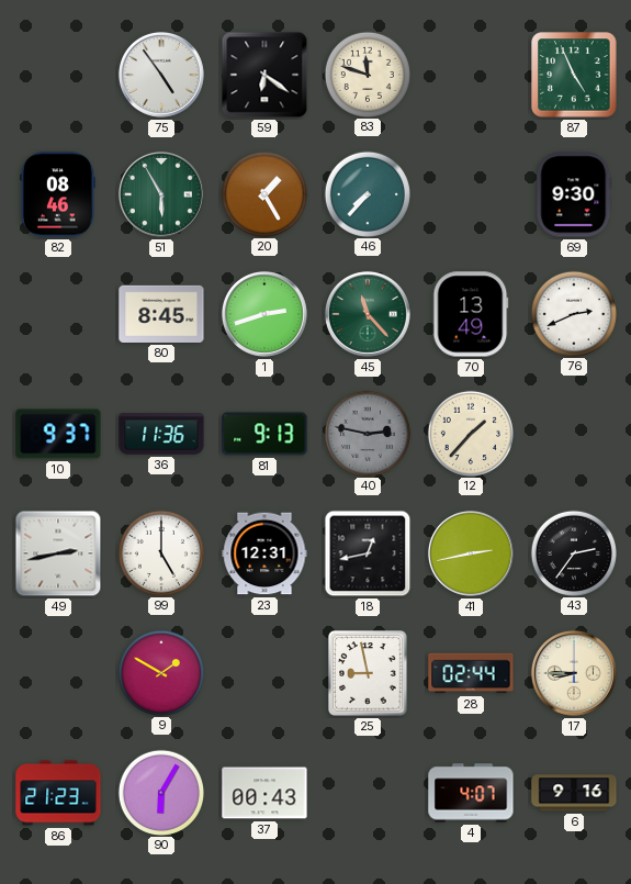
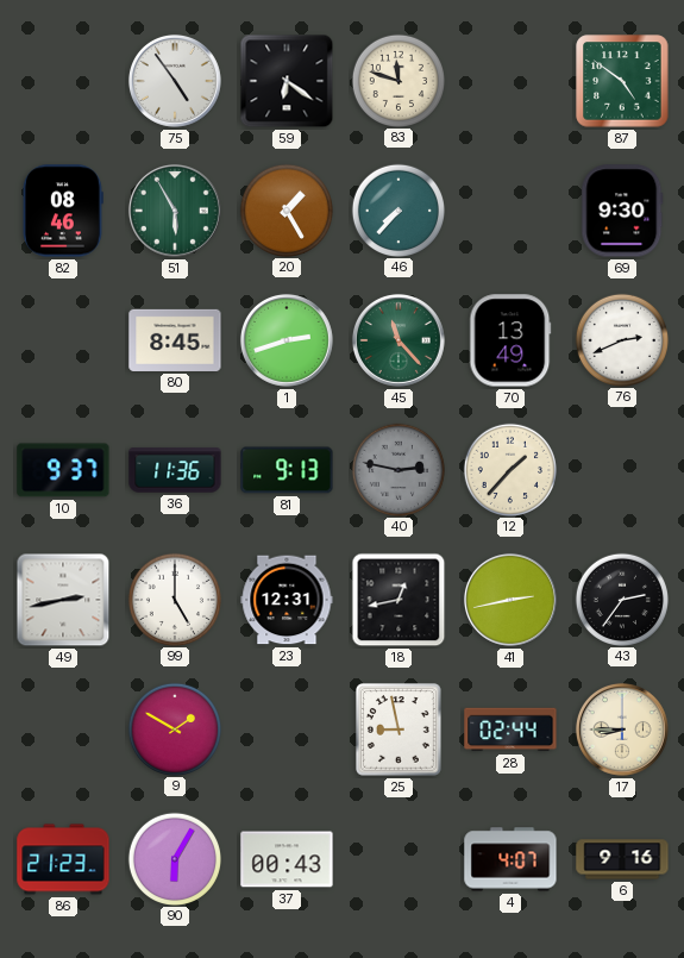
87: 4:56 -> 4:51 (622, 81)
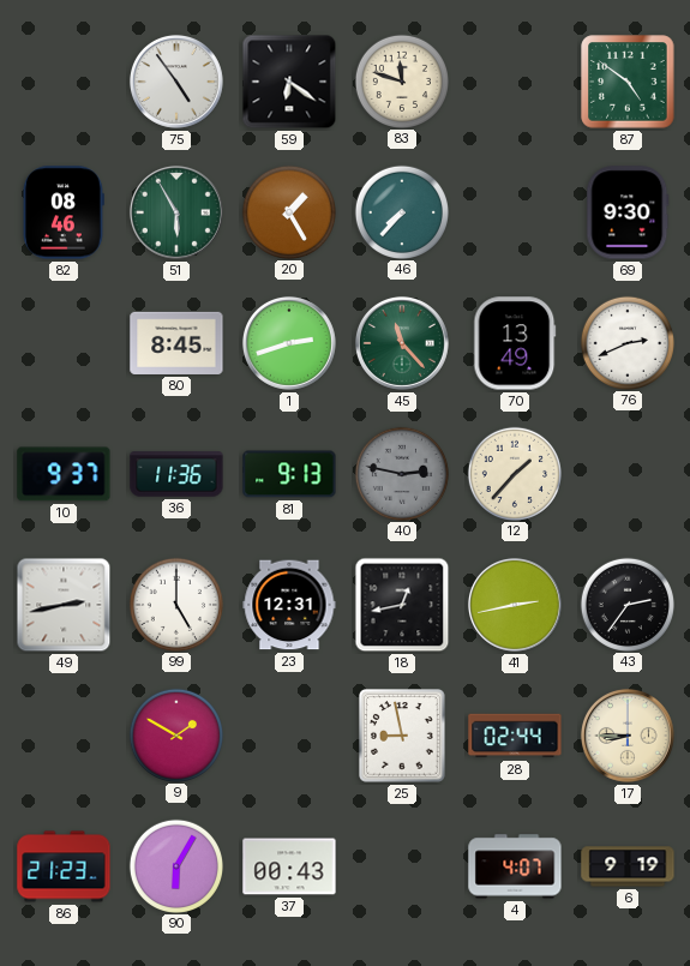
6: 9:16 -> 9:19 (628, 866)
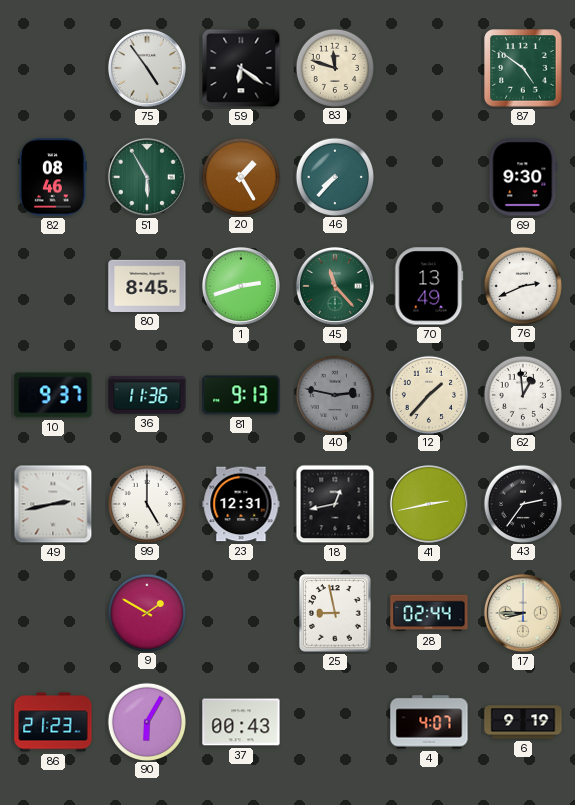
62: none -> 12:59 (522, 394)
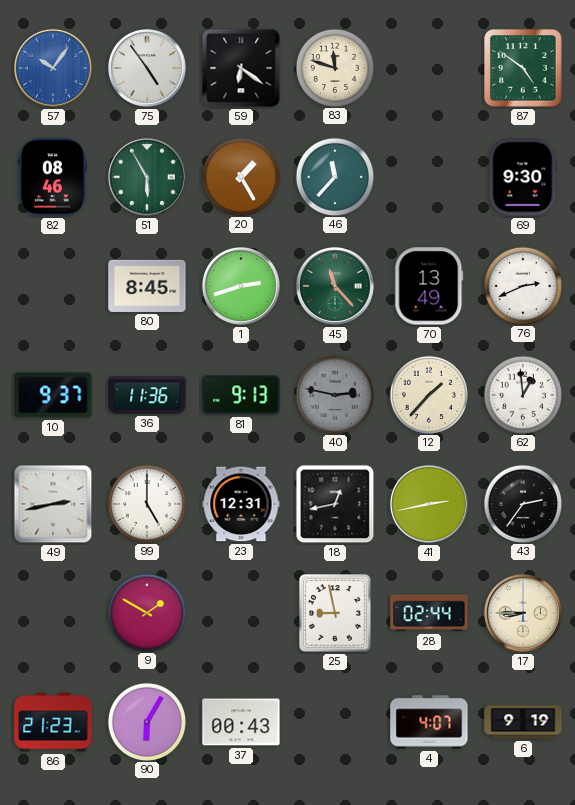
57: none -> 10:06 (53, 68)
46: 7:37 -> 11:37 (334, 176)
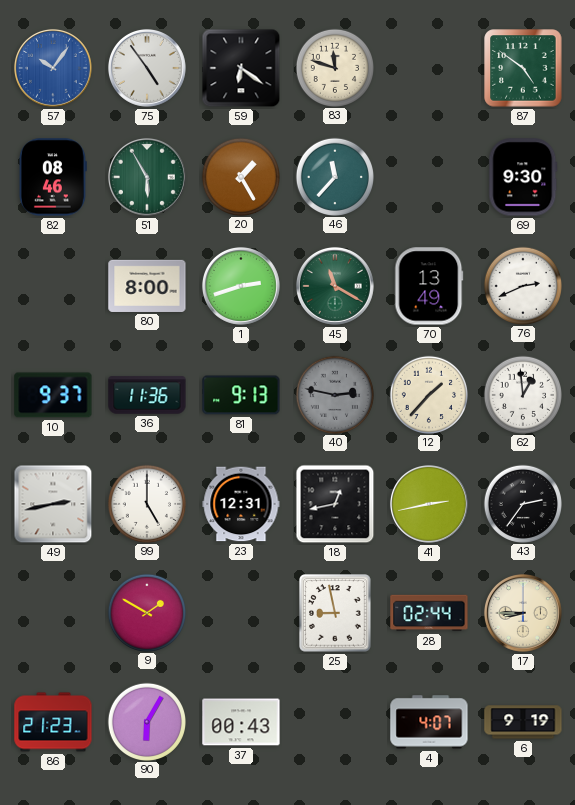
80: 8:45 -> 8:00 (147, 286)
45: 11:23 -> 11:20 (335, 286)
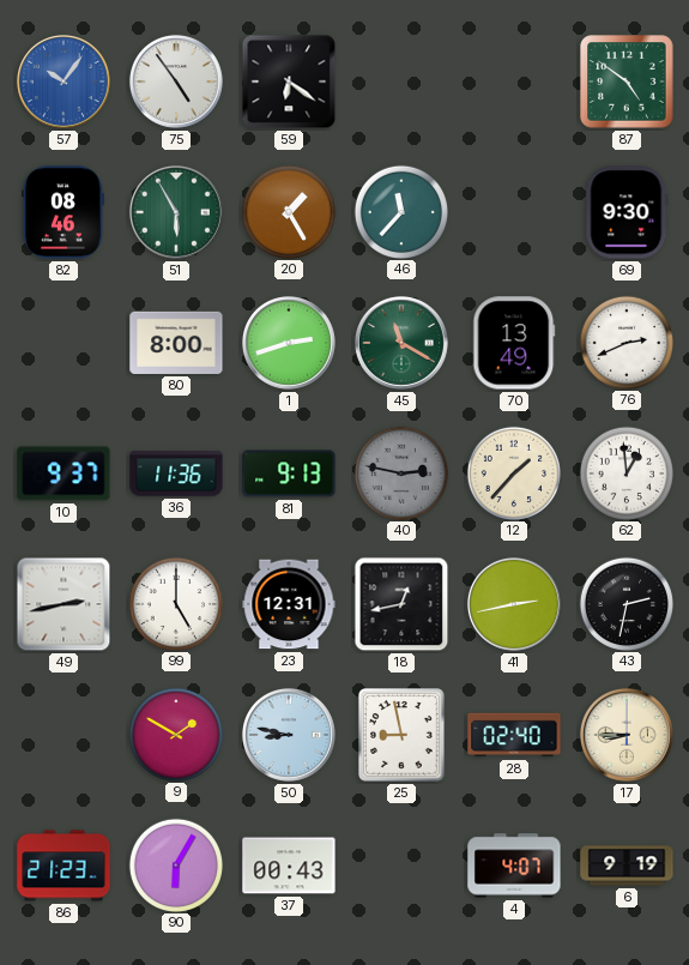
83: 11:48 -> none (334, 67)
43: 2:36 -> 2:32 (625, 603)
50: none -> 8:47 (289, 735)
28: 02:44 -> 02:40 (514, 735)
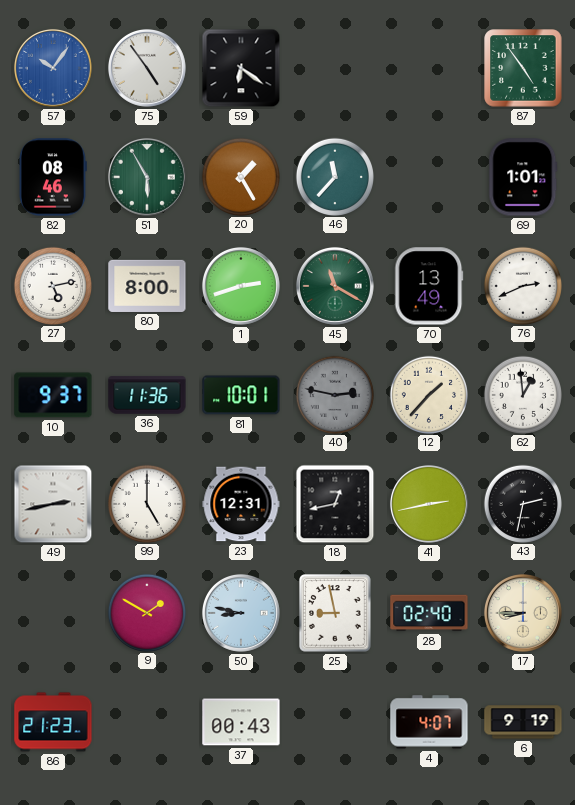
87: 4:51 -> 4:54 (523, 68)
69: 9:30 -> 1:01 (523, 177)
27: none -> 5:13 (52, 285)
81: 9:13 -> 10:01 (241, 395)
90: 6:05 -> none (175, 864)
